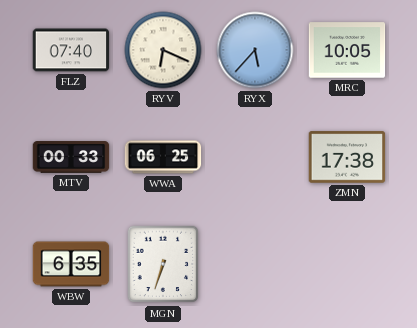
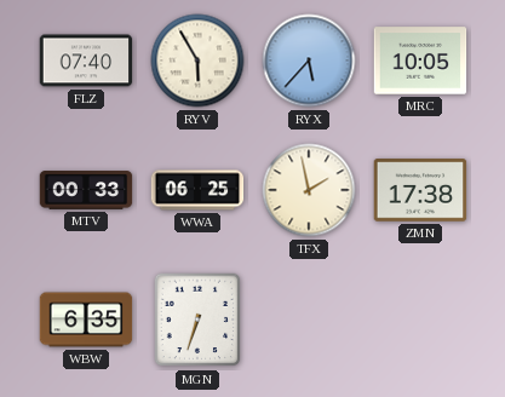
RYV: 6:19 -> 5:55 (197, 61)
TFX: none -> 1:58 (309, 190)
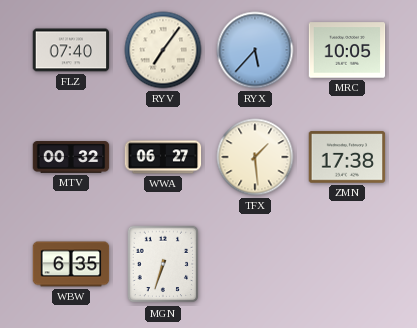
RYV: 5:55 -> 7:06 (163, 50)
MTV: 00:33 -> 00:32 (71, 157)
WWA: 06:25 -> 06:27 (163, 157)
TFX: 1:58 -> 1:29 (255, 157)
